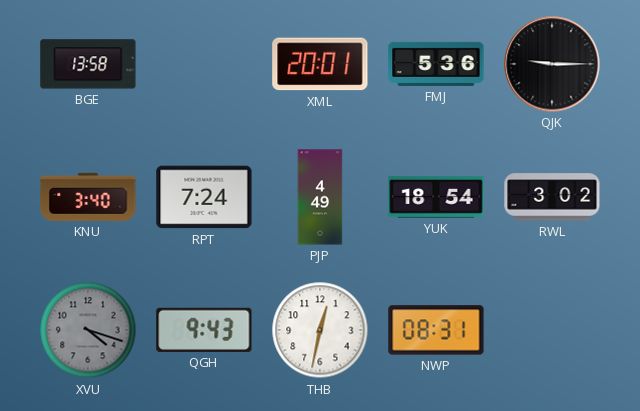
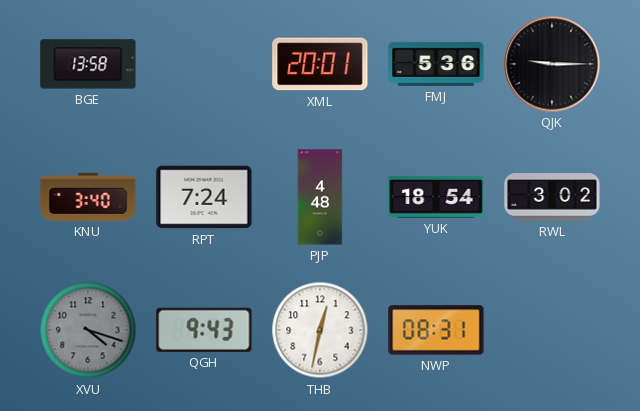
PJP: 4:49 -> 4:48 (320, 197)
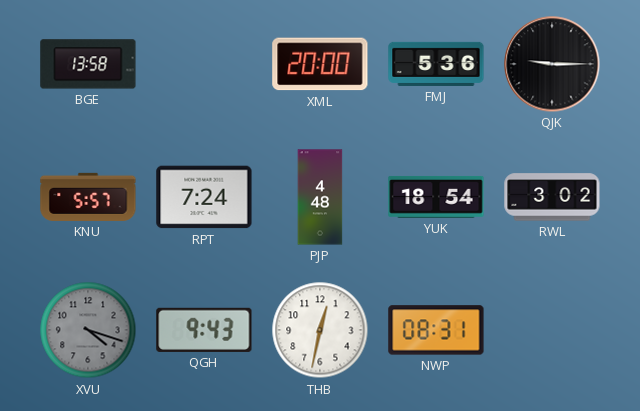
XML: 20:01 -> 20:00 (320, 64)
KNU: 3:40 -> 5:57 (88, 197)
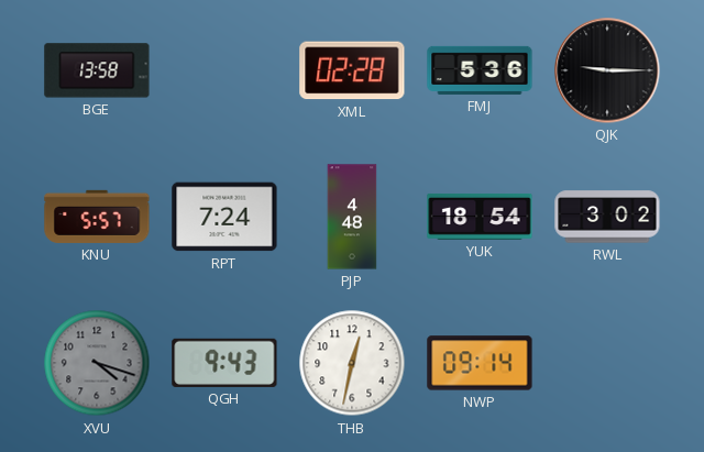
XML: 20:00 -> 02:28 (352, 70)
NWP: 08:31 -> 09:14 (480, 363)
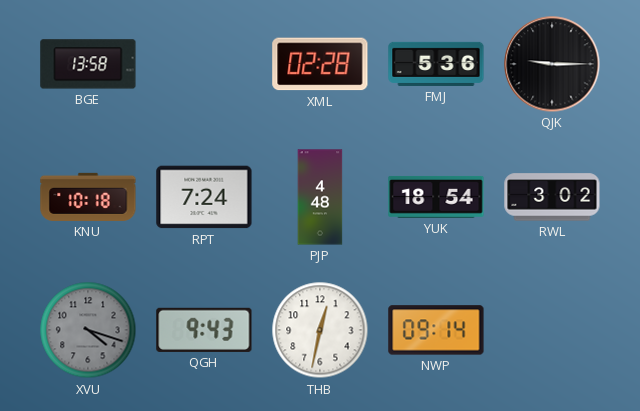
KNU: 5:57 -> 10:18 (88, 197)
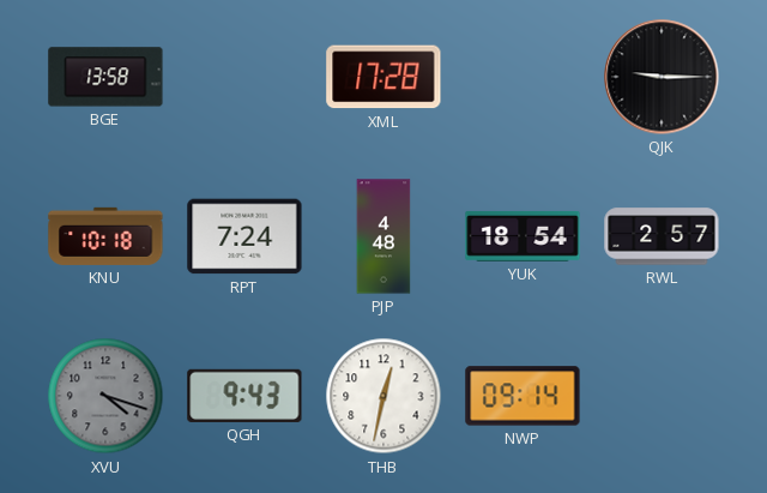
XML: 02:28 -> 17:28 (383, 77)
FMJ: 5:36 -> none (436, 64)
RWL: 3:02 -> 2:57 (662, 236)
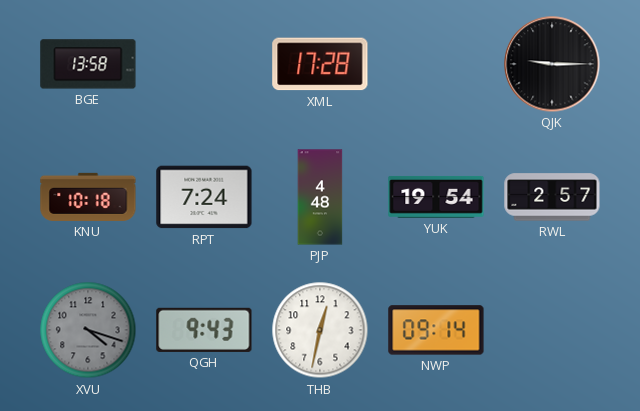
YUK: 18:54 -> 19:54 (436, 197)
